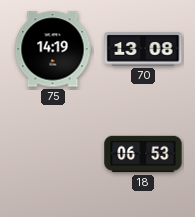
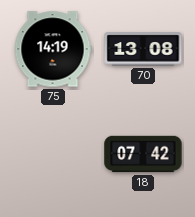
18: 06:53 -> 07:42 (143, 154)
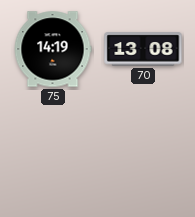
18: 07:42 -> none (143, 154)
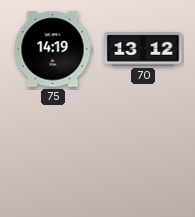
70: 13:08 -> 13:12 (143, 49)
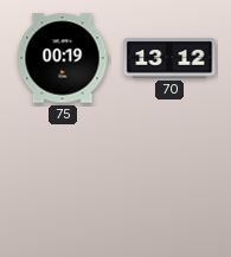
75: 14:19 -> 00:19 (63, 58)
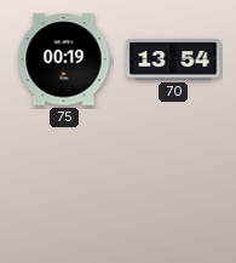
70: 13:12 -> 13:54 (173, 59)
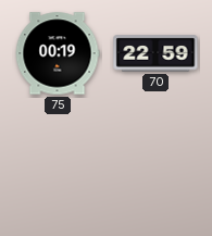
70: 13:54 -> 22:59 (155, 53)
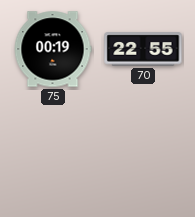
70: 22:59 -> 22:55 (143, 49)
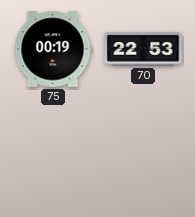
70: 22:55 -> 22:53 (143, 49)
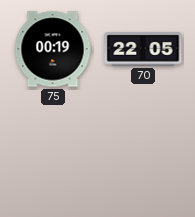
70: 22:53 -> 22:05 (143, 49)
